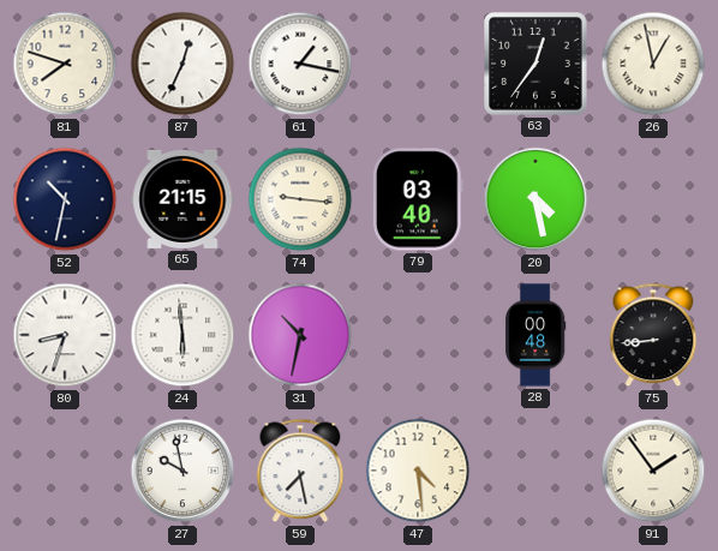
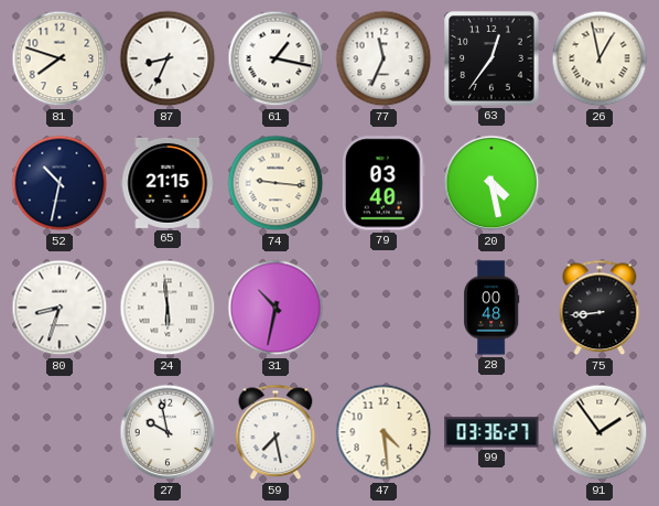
87: 12:34 -> 8:34 (168, 58)
77: none -> 11:34 (383, 58)
99: none -> 03:36 (491, 432)
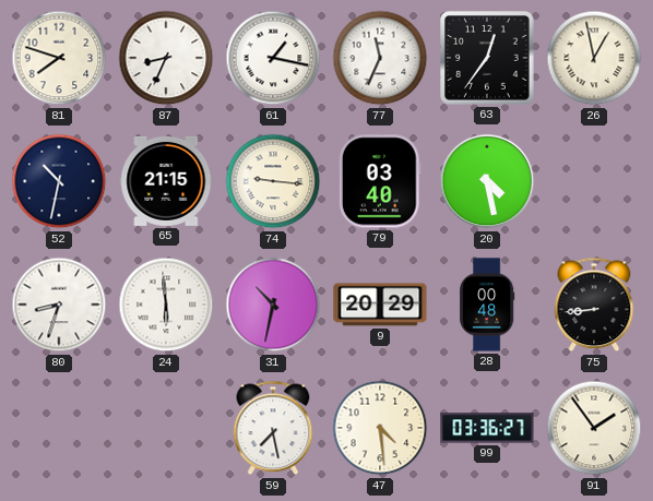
9: none -> 20:29 (380, 305)
27: 9:58 -> none (168, 432)
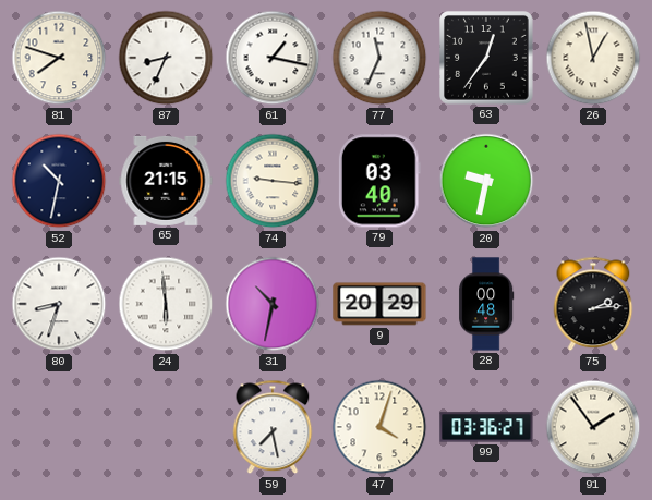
20: 4:28 -> 9:32 (486, 181)
75: 8:44 -> 2:14 (593, 304)
47: 4:29 -> 4:03 (379, 427)
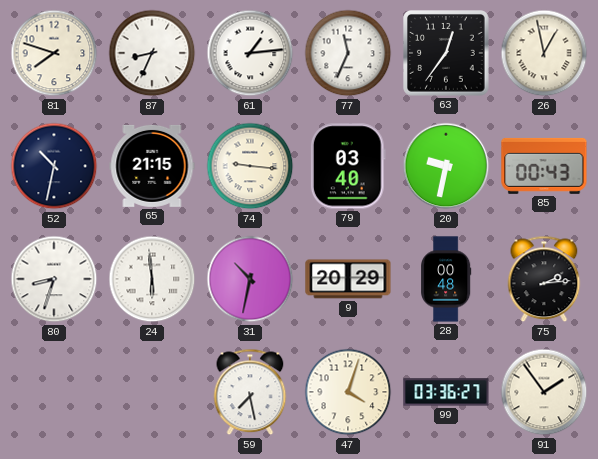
61: 1:17 -> 1:14 (250, 53)
85: none -> 00:43 (544, 166)
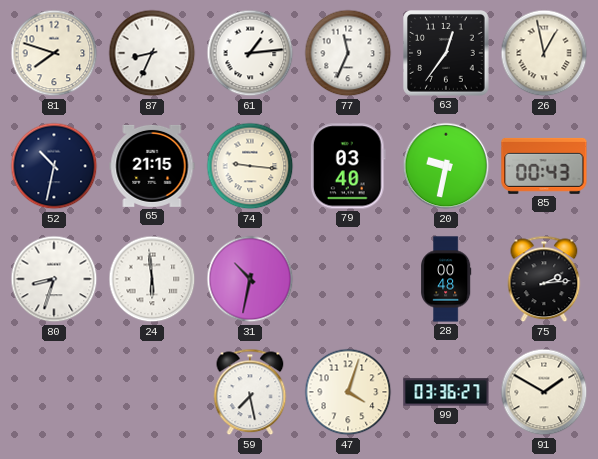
9: 20:29 -> none (348, 279)
91: 1:54 -> 1:50 (544, 392)
